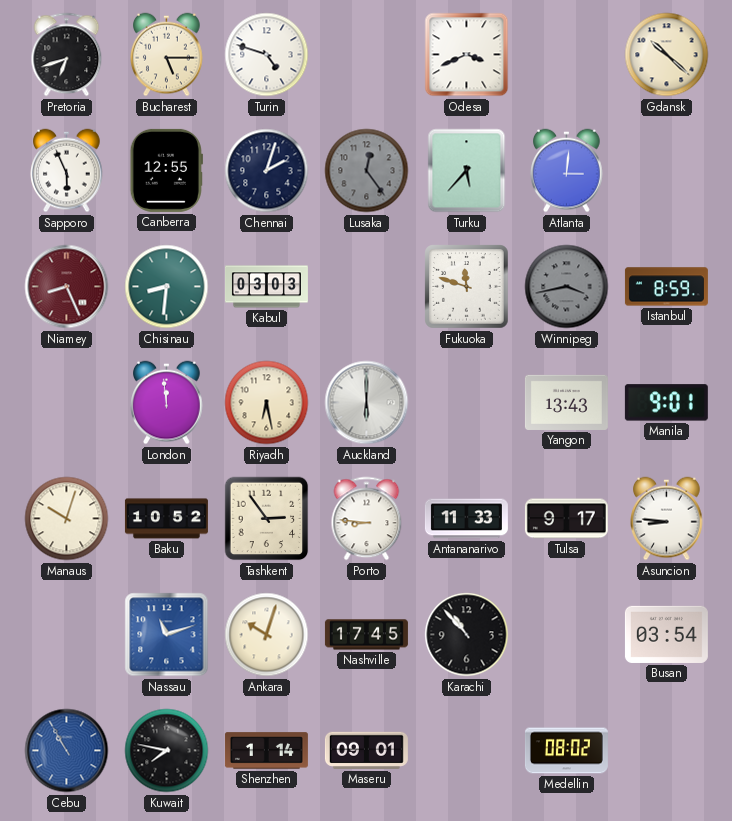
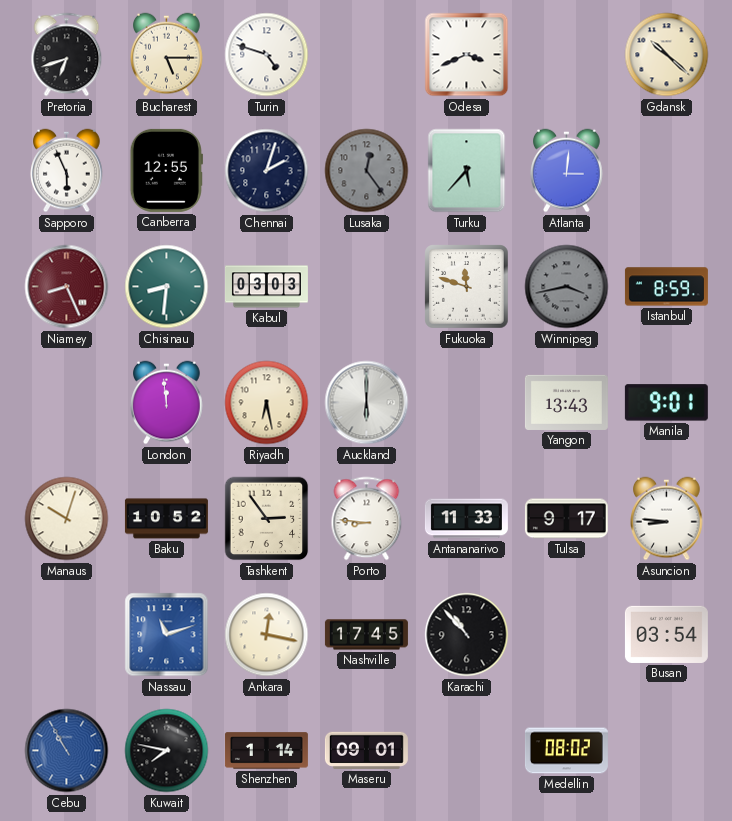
Ankara: 10:03 -> 12:17 (267, 635)
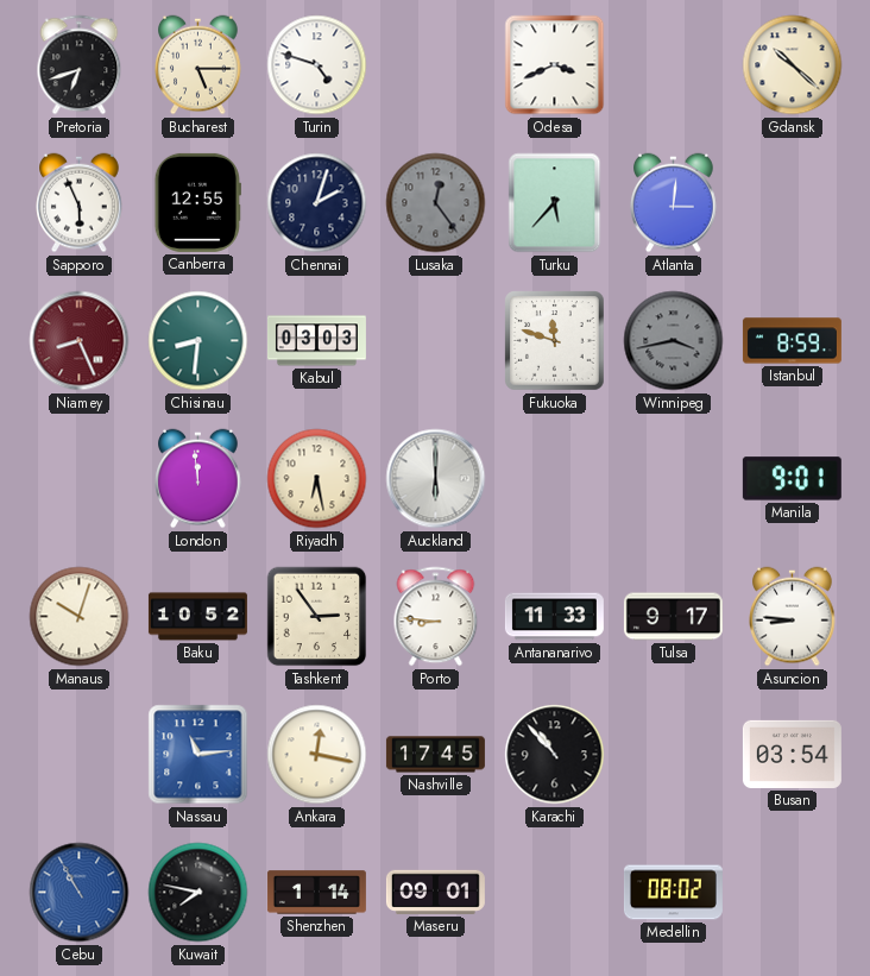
Yangon: 13:43 -> none (566, 402)
Nassau: 11:12 -> 11:14 (198, 755)
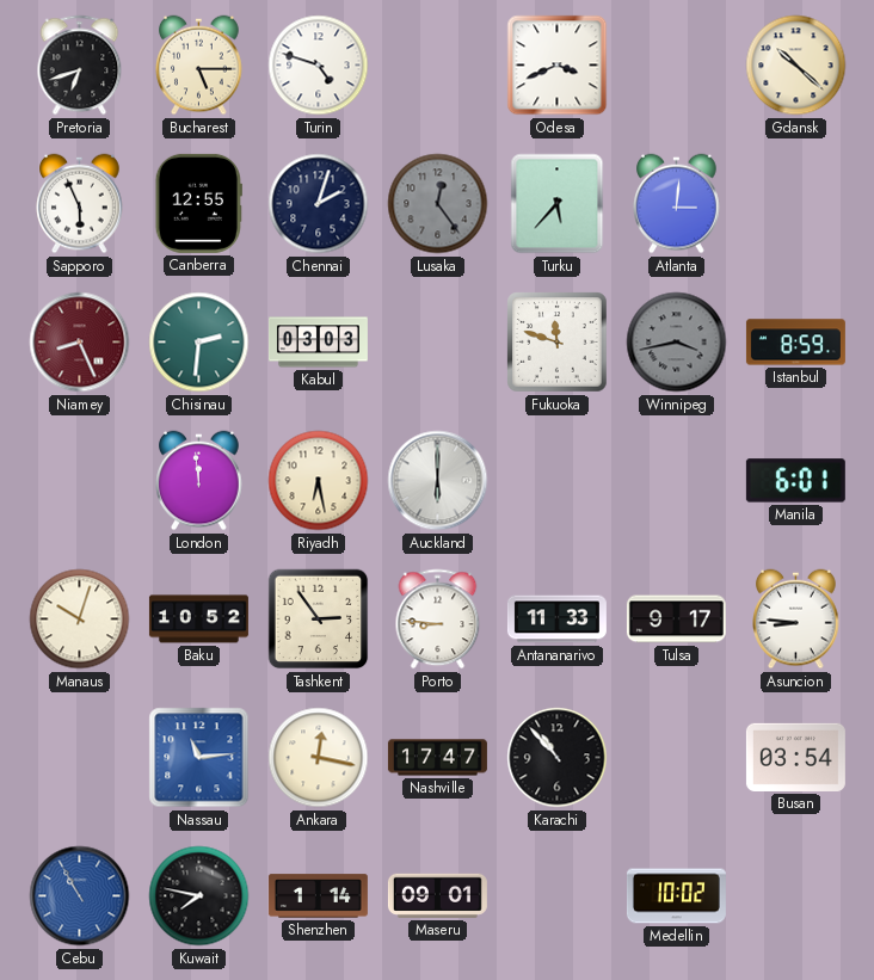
Chisinau: 8:31 -> 2:31 (199, 343)
Manila: 9:01 -> 6:01 (795, 481)
Nashville: 17:45 -> 17:47 (437, 758)
Medellin: 08:02 -> 10:02 (676, 896)
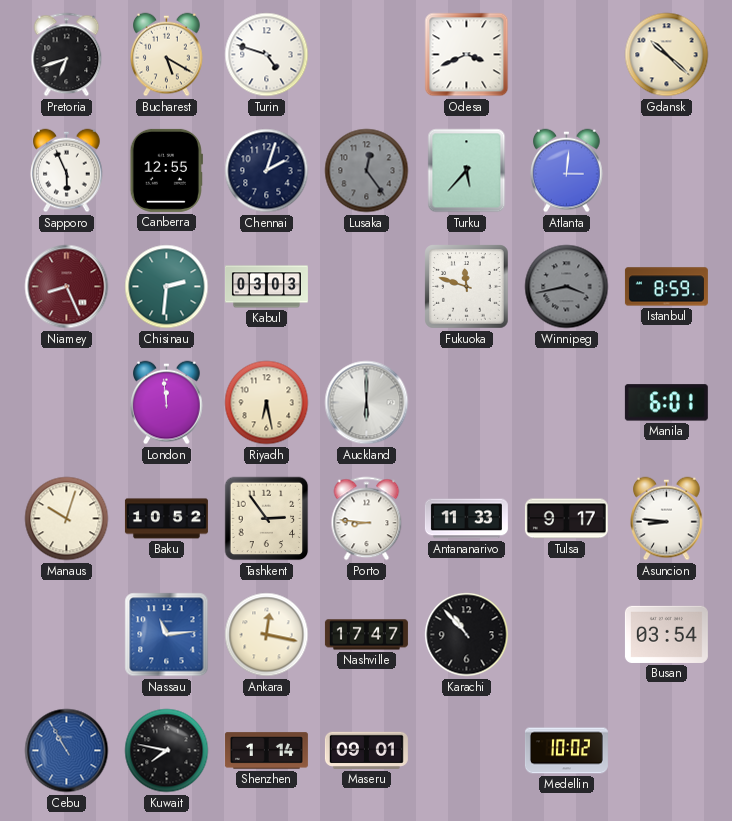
Bucharest: 5:15 -> 5:20 (167, 55)
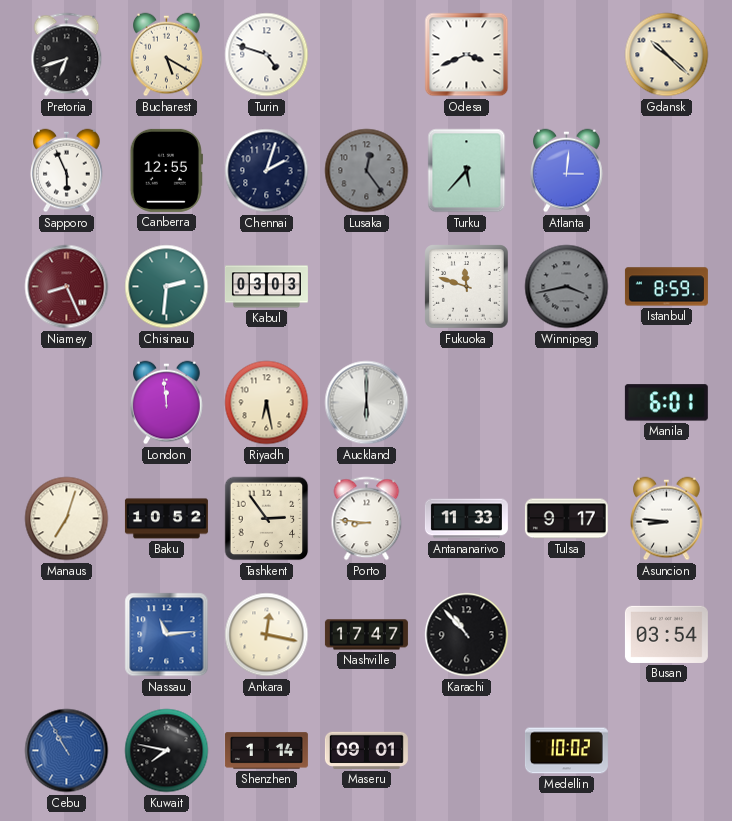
Manaus: 10:03 -> 7:03 (67, 519)
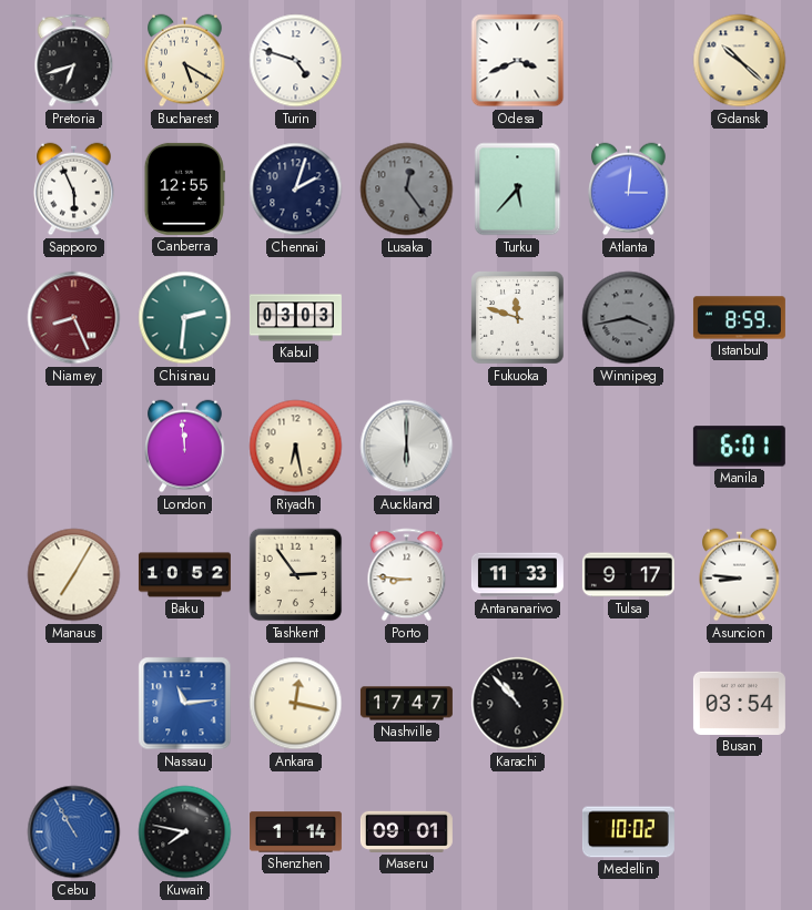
Manaus: 7:03 -> 7:05 (74, 575)
